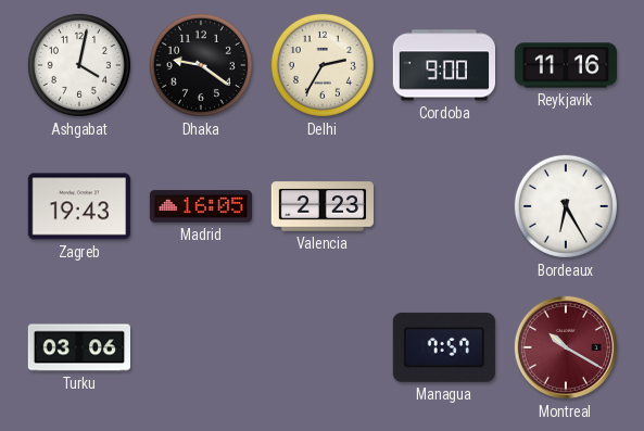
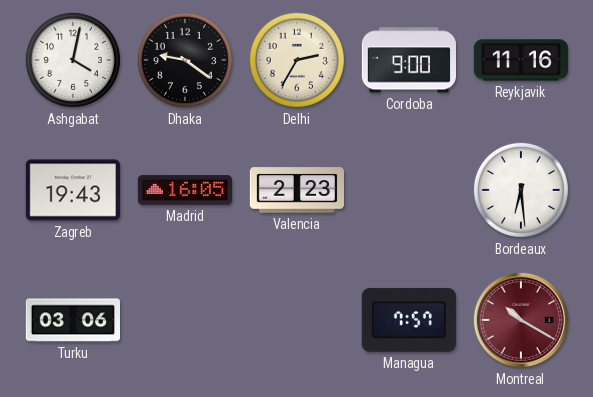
Bordeaux: 6:25 -> 6:29 (521, 190)
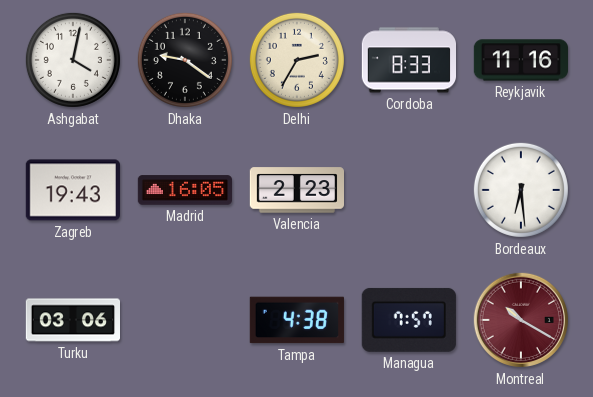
Cordoba: 9:00 -> 8:33 (408, 60)
Tampa: none -> 4:38 (297, 320)
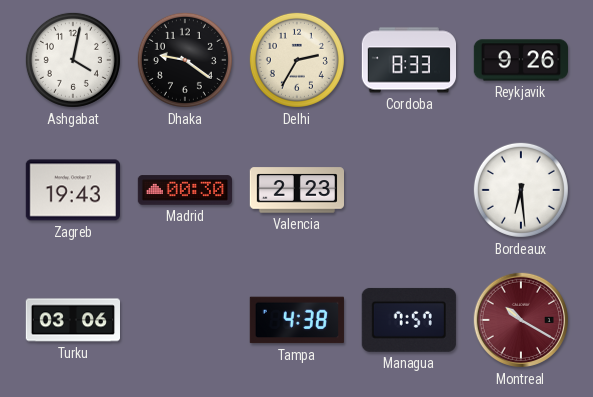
Reykjavik: 11:16 -> 9:26 (520, 60)
Madrid: 16:05 -> 00:30 (184, 190)
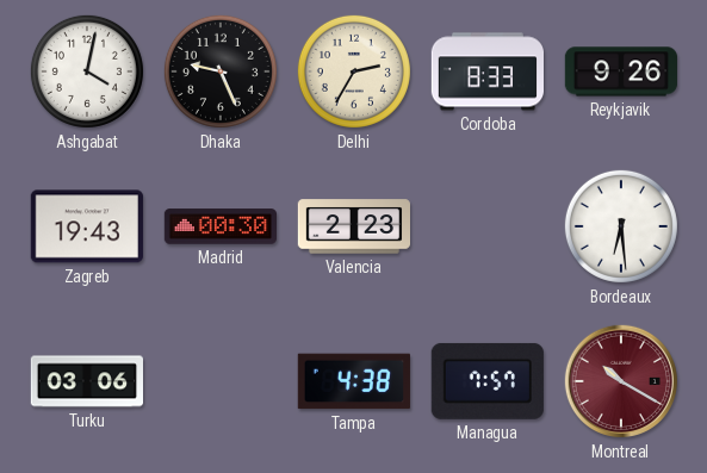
Dhaka: 9:21 -> 9:26 (221, 71)
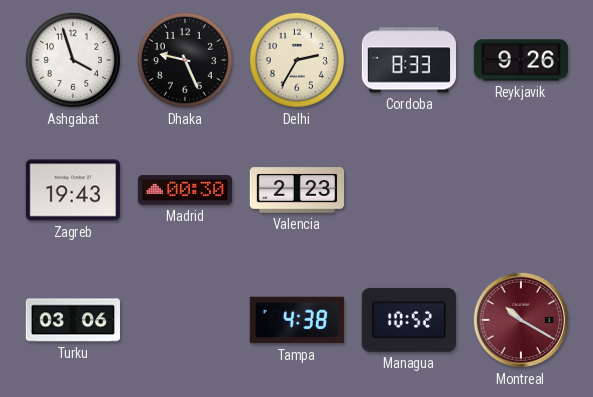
Ashgabat: 4:02 -> 3:57 (73, 60)
Bordeaux: 6:29 -> none (621, 226)
Managua: 7:57 -> 10:52 (409, 320)
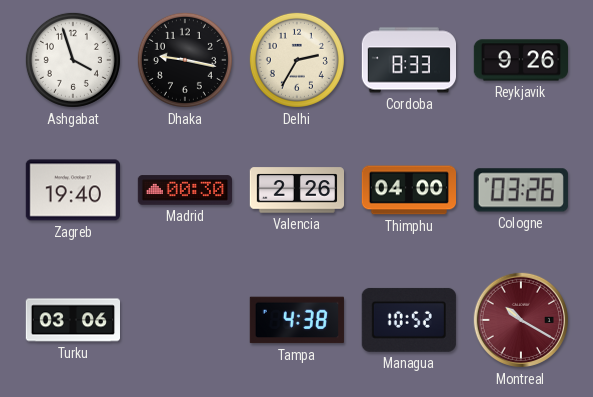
Dhaka: 9:26 -> 9:17 (185, 60)
Zagreb: 19:43 -> 19:40 (73, 190)
Valencia: 2:23 -> 2:26 (297, 190)
Thimphu: none -> 04:00 (408, 190)
Cologne: none -> 03:26 (521, 190)
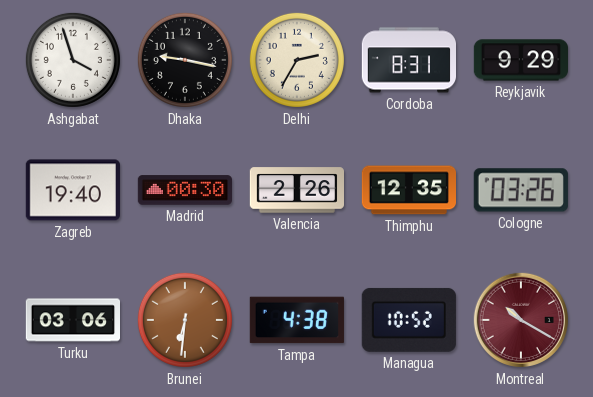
Cordoba: 8:33 -> 8:31 (408, 60)
Reykjavik: 9:26 -> 9:29 (520, 60)
Thimphu: 04:00 -> 12:35 (408, 190)
Brunei: none -> 6:31 (185, 320)
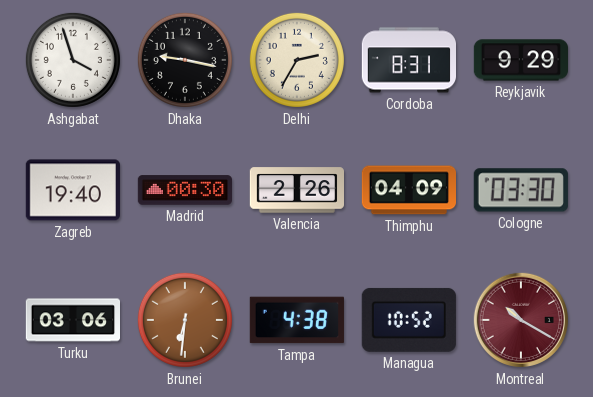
Thimphu: 12:35 -> 04:09 (408, 190)
Cologne: 03:26 -> 03:30 (521, 190)
